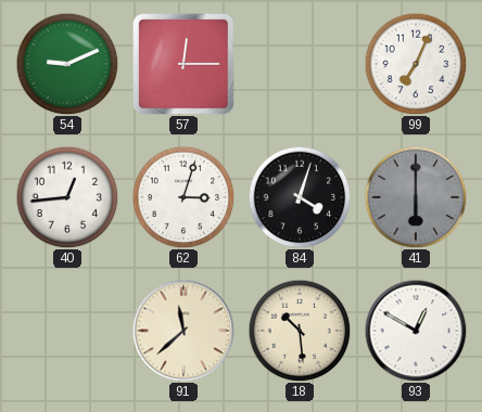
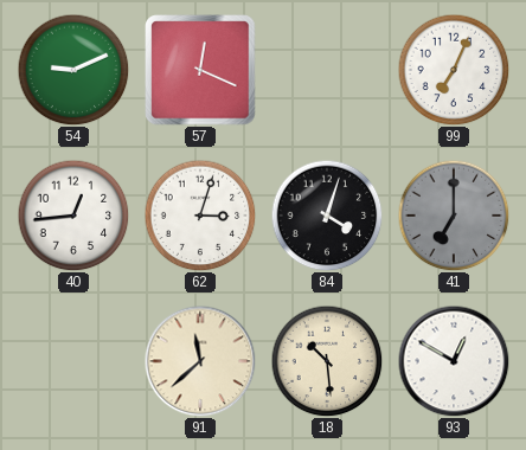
57: 12:15 -> 12:19 (200, 70)
41: 6:00 -> 7:00 (454, 216)
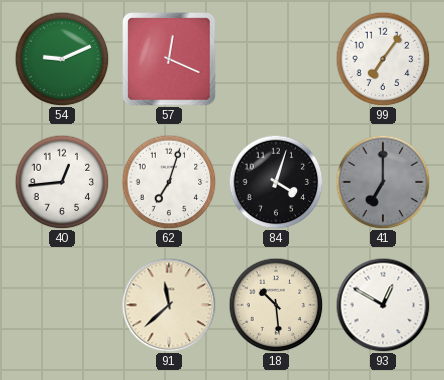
99: 7:04 -> 7:06 (383, 59)
62: 3:03 -> 7:03 (169, 182)
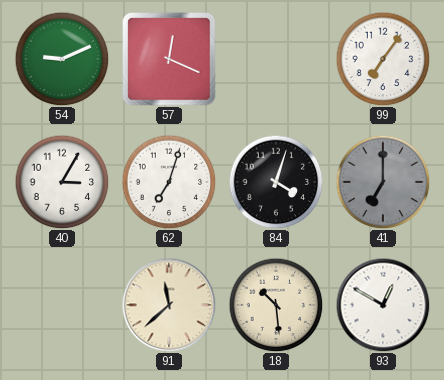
40: 12:44 -> 3:05 (62, 182)
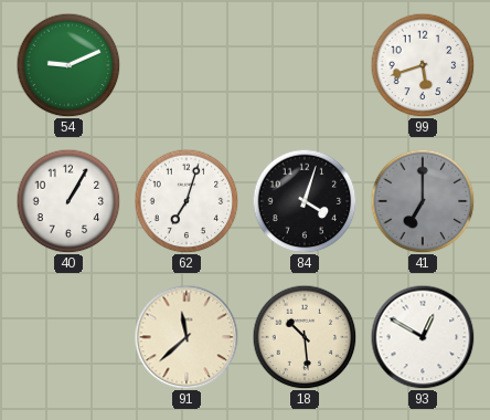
57: 12:19 -> none (169, 59)
99: 7:06 -> 5:42 (423, 65)
40: 3:05 -> 1:05 (68, 201)
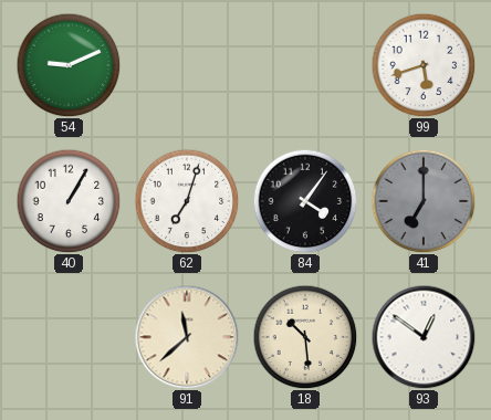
84: 4:03 -> 4:06 (305, 201)
93: 12:50 -> 12:51 (424, 337)
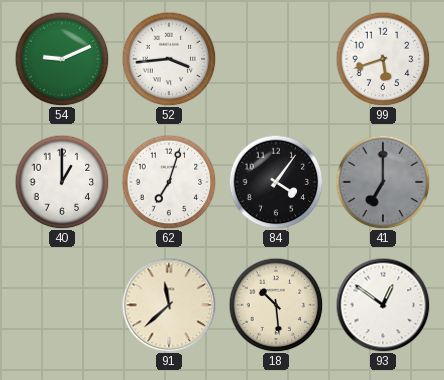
52: none -> 3:44 (169, 59)
40: 1:05 -> 1:00 (62, 182)
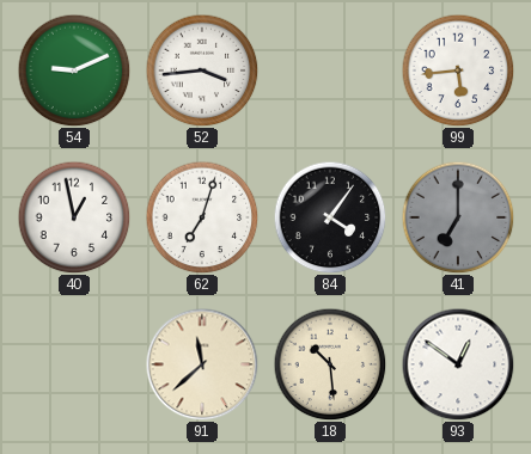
99: 5:42 -> 5:44 (458, 70)
40: 1:00 -> 12:58 (74, 217)
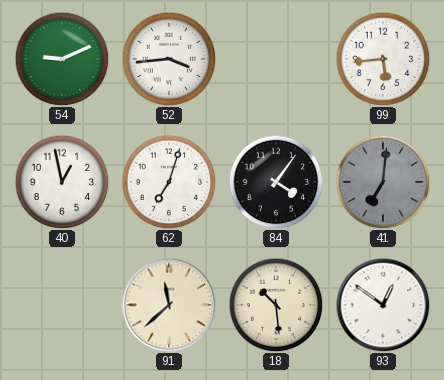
41: 7:00 -> 7:01 (383, 182)
